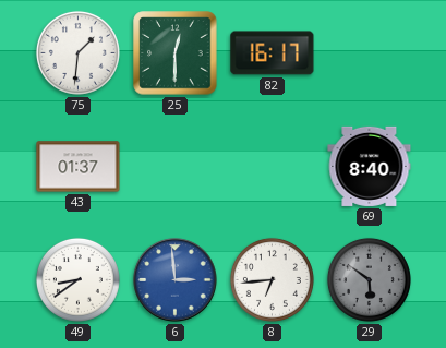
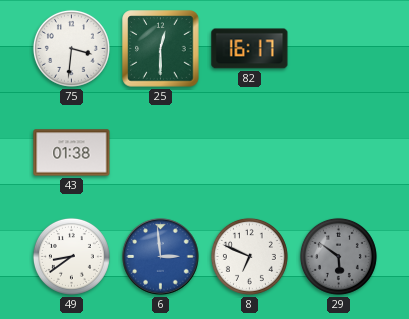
75: 1:31 -> 3:31 (71, 48)
43: 01:37 -> 01:38 (72, 153)
69: 8:40 -> none (370, 166)
8: 6:44 -> 6:49 (249, 256)
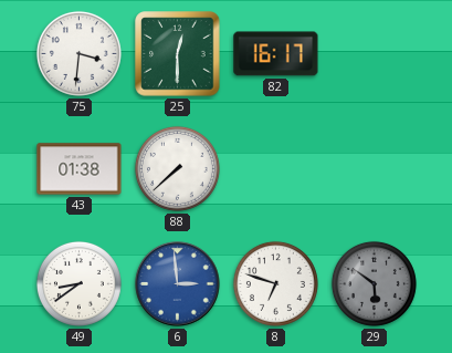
88: none -> 7:38 (177, 168)
8: 6:49 -> 6:48 (275, 283)
